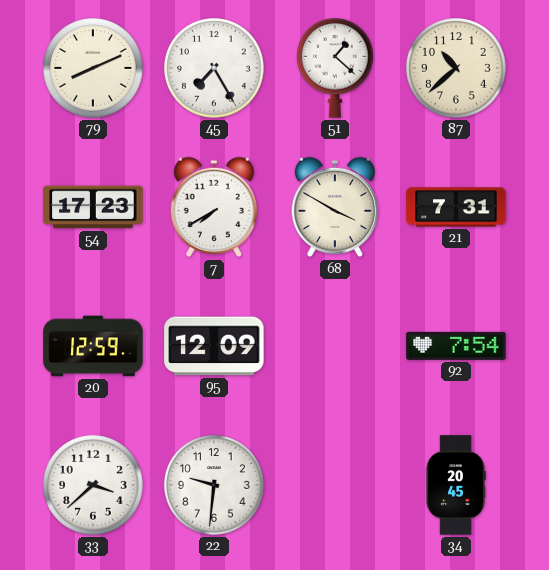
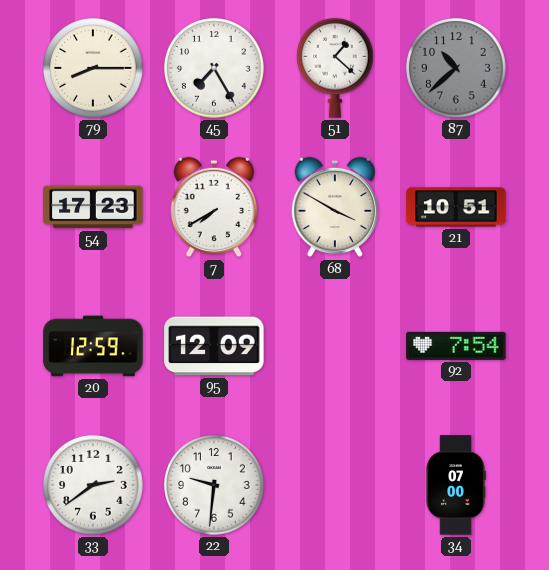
79: 8:11 -> 8:15 (93, 68)
87 dial: cream -> grey (456, 68)
21: 7:31 -> 10:51 (456, 207)
33: 3:38 -> 2:39 (93, 485)
34: 20:45 -> 07:00 (456, 485)
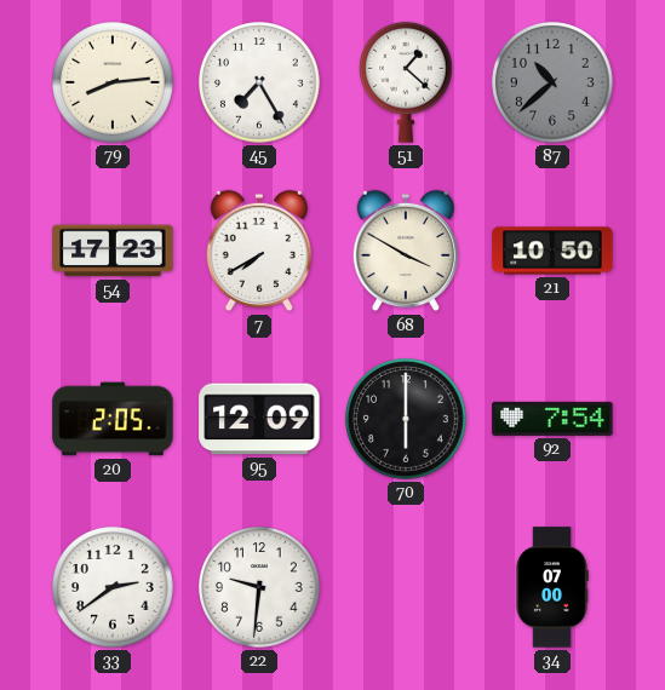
79: 8:15 -> 8:14 (113, 82)
21: 10:51 -> 10:50 (552, 251)
20: 12:59 -> 2:05 (113, 419)
70: none -> 6:00 (406, 419)
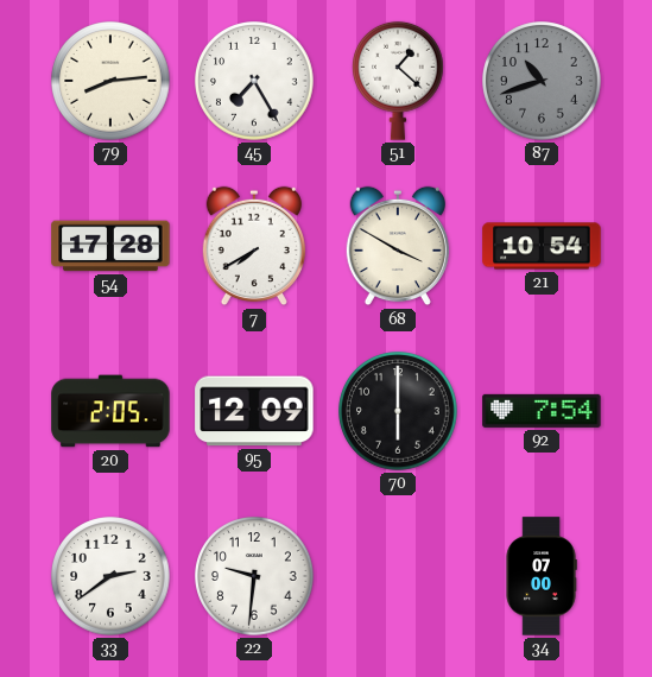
87: 10:38 -> 10:42 (542, 81)
54: 17:23 -> 17:28 (110, 246)
21: 10:50 -> 10:54 (542, 246)
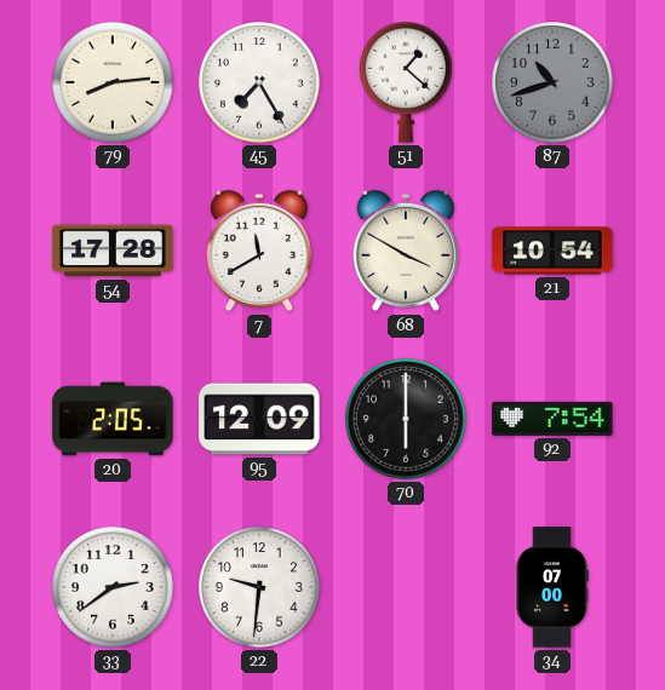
7: 7:40 -> 11:40 (259, 251)
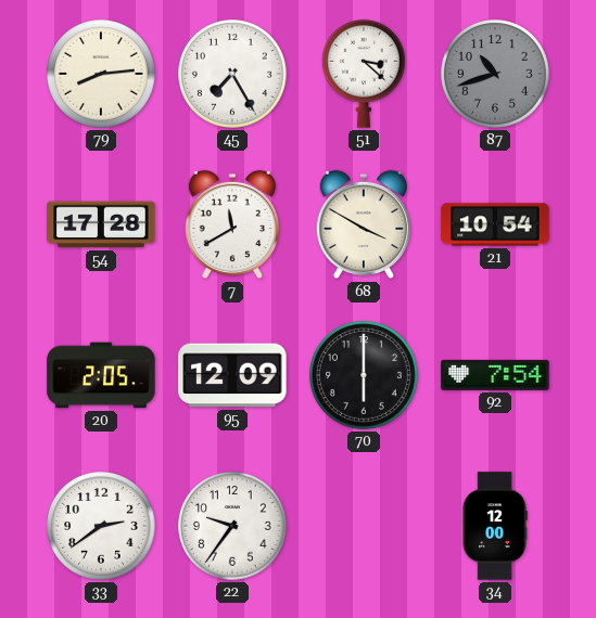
51: 1:22 -> 3:22 (365, 74)
22: 9:31 -> 9:36 (232, 526)
34: 07:00 -> 12:00 (495, 526)
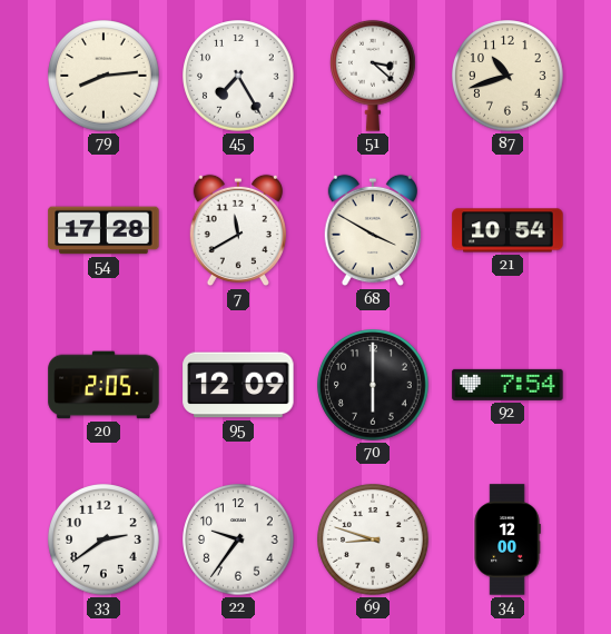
87 dial: grey -> cream (507, 76)
69: none -> 8:48 (373, 539)
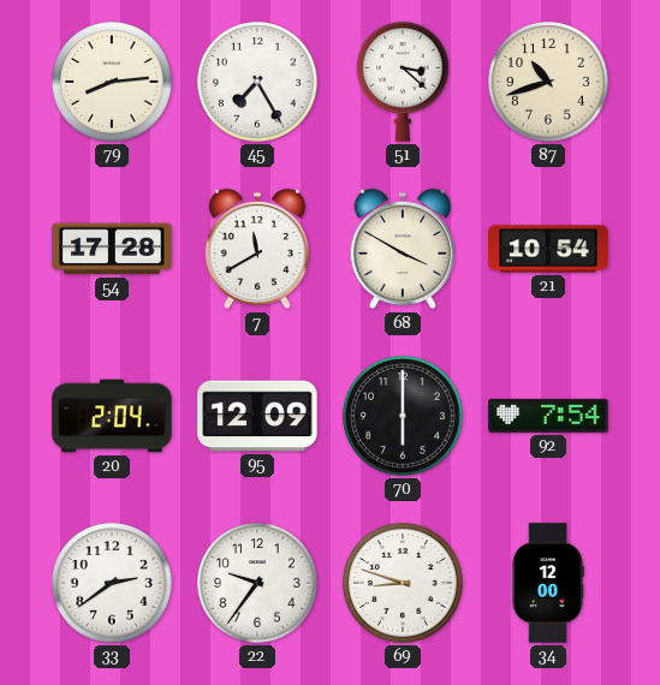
20: 2:05 -> 2:04 (112, 416)
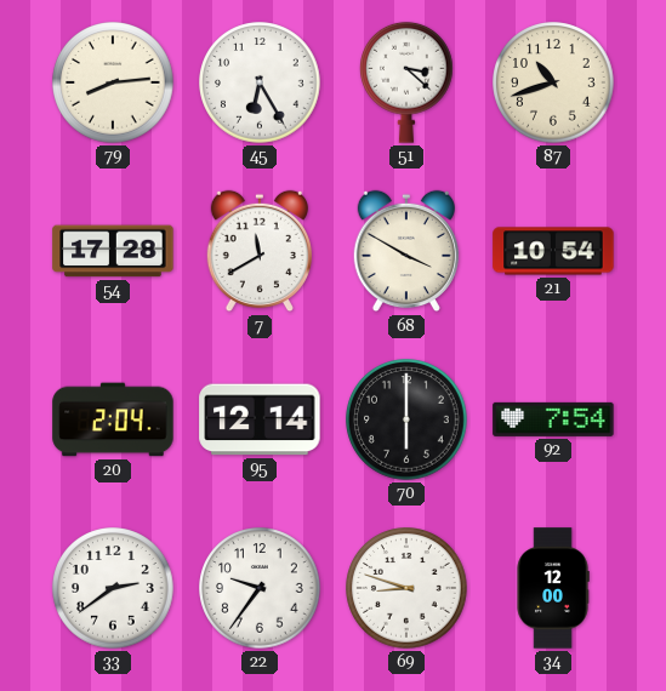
45: 7:25 -> 6:25 (260, 82)
95: 12:09 -> 12:14 (260, 419)
